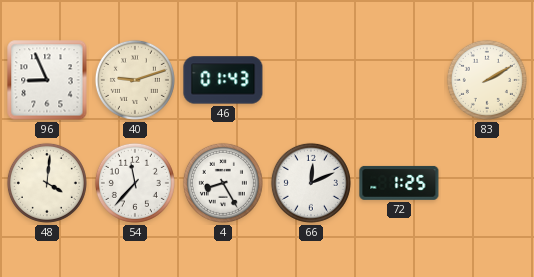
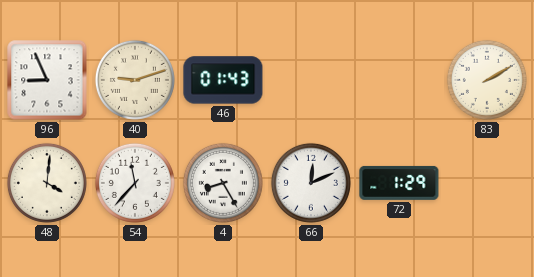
72: 1:25 -> 1:29 (399, 183)
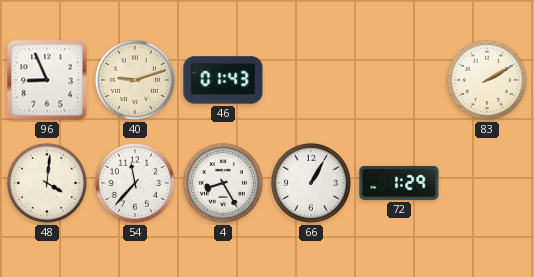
66: 12:11 -> 1:05 (311, 183)
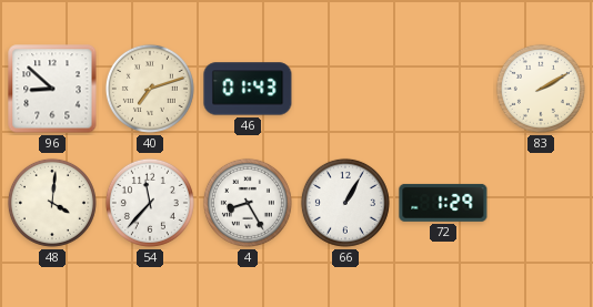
96: 8:56 -> 8:52 (52, 89)
40: 9:12 -> 7:12 (150, 89)
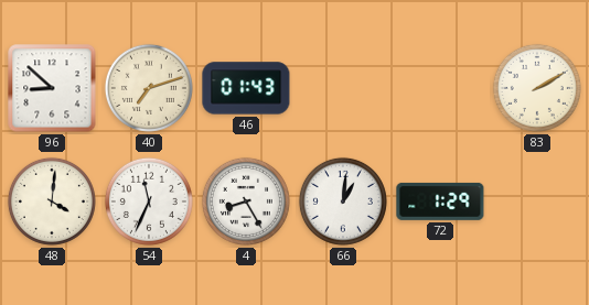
54: 11:37 -> 11:34 (149, 201)
66: 1:05 -> 1:01 (343, 201)
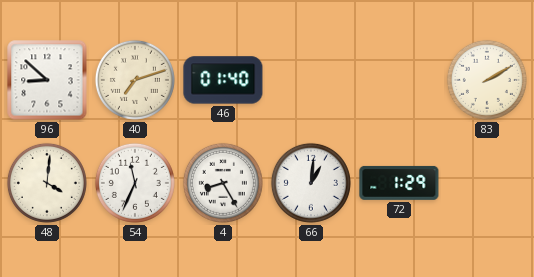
46: 01:43 -> 01:40 (223, 80)
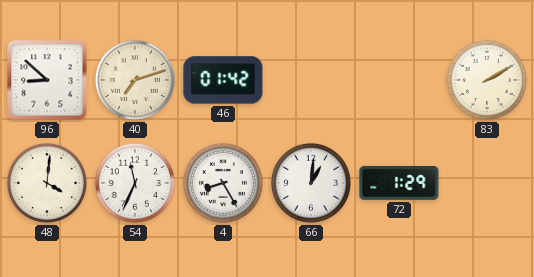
46: 01:40 -> 01:42 (223, 80)
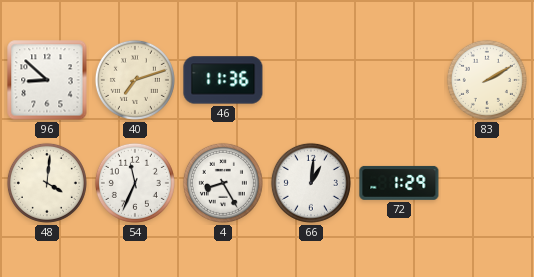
46: 01:42 -> 11:36 (223, 80)
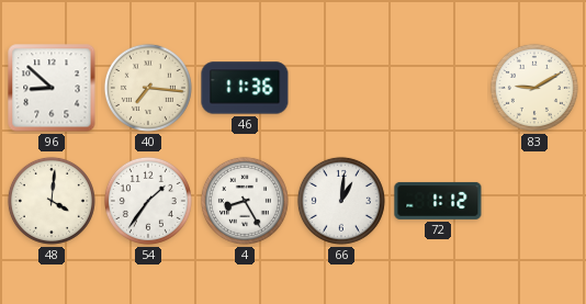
40: 7:12 -> 7:16 (148, 88)
83: 2:10 -> 9:10 (534, 88)
54: 11:34 -> 1:36 (148, 201)
72: 1:29 -> 1:12 (438, 201)
